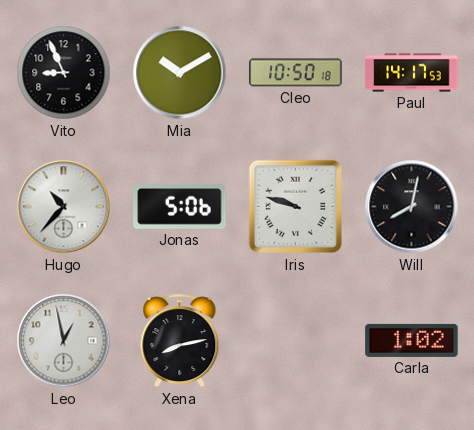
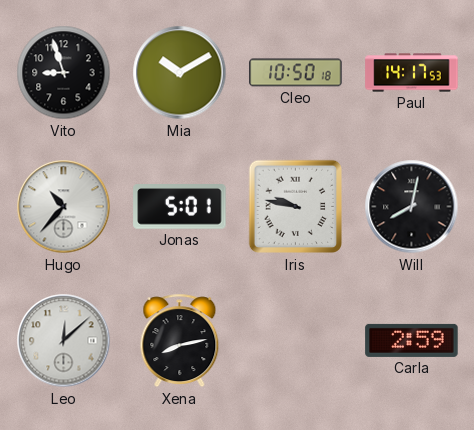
Vito: 8:56 -> 8:57 (64, 73)
Jonas: 5:06 -> 5:01 (180, 207)
Iris: 9:48 -> 9:47 (296, 207)
Leo: 12:58 -> 12:08 (64, 341)
Carla: 1:02 -> 2:59 (412, 340)
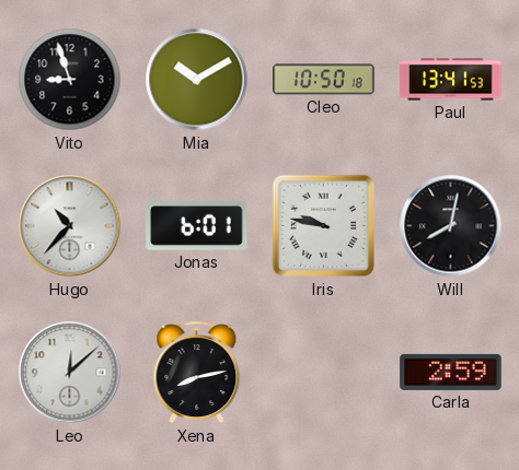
Paul: 14:17 -> 13:41 (451, 80)
Jonas: 5:01 -> 6:01 (197, 226)
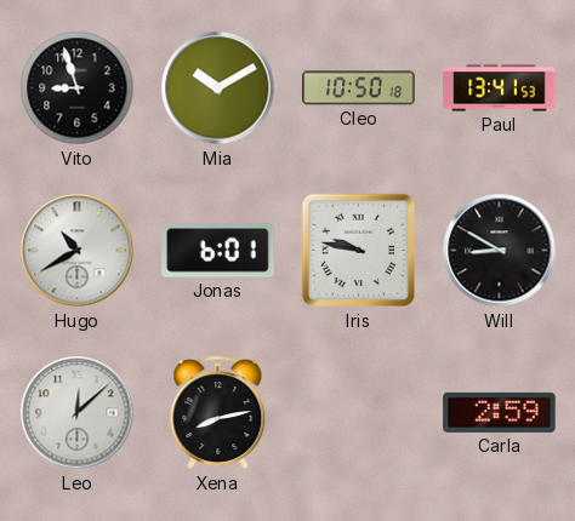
Hugo: 10:37 -> 10:40 (78, 251)
Will: 8:02 -> 8:50 (500, 251)
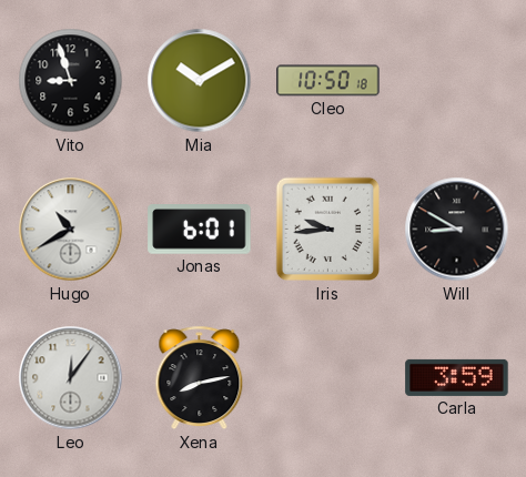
Paul: 13:41 -> none (500, 88)
Iris: 9:47 -> 9:44 (328, 230)
Leo: 12:08 -> 12:06 (71, 378)
Carla: 2:59 -> 3:59 (457, 377)
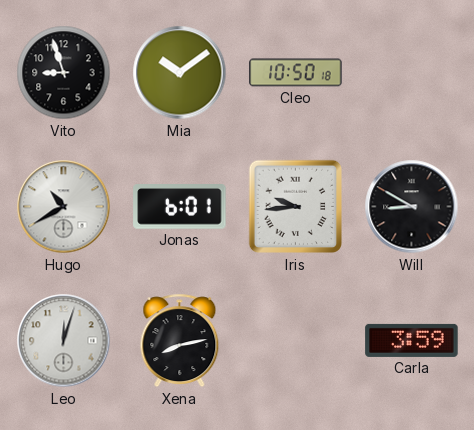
Mia: 10:10 -> 10:09 (180, 73)
Leo: 12:06 -> 12:03 (64, 341)
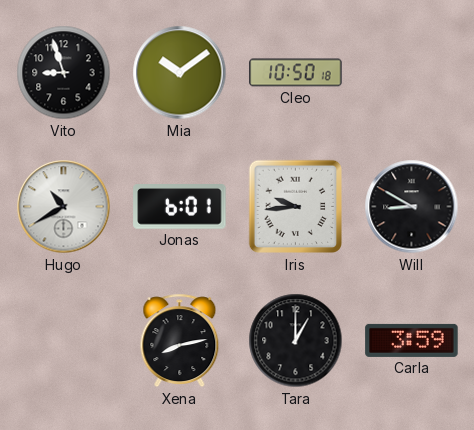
Leo: 12:03 -> none (64, 341)
Tara: none -> 1:00 (296, 341)
